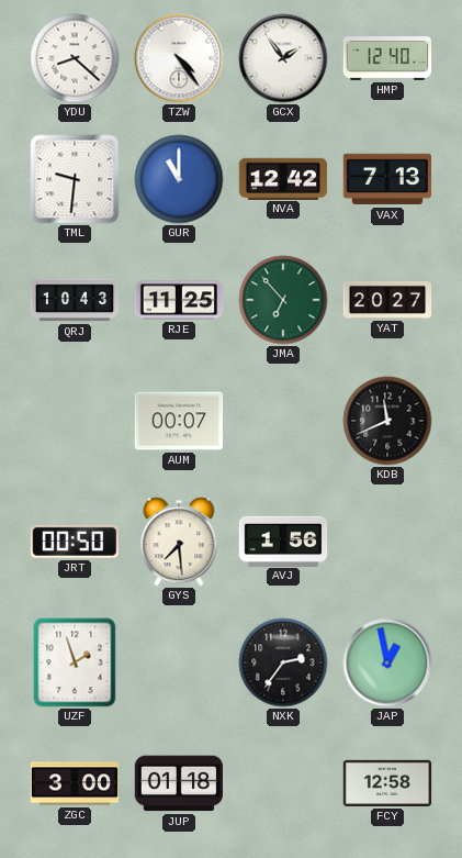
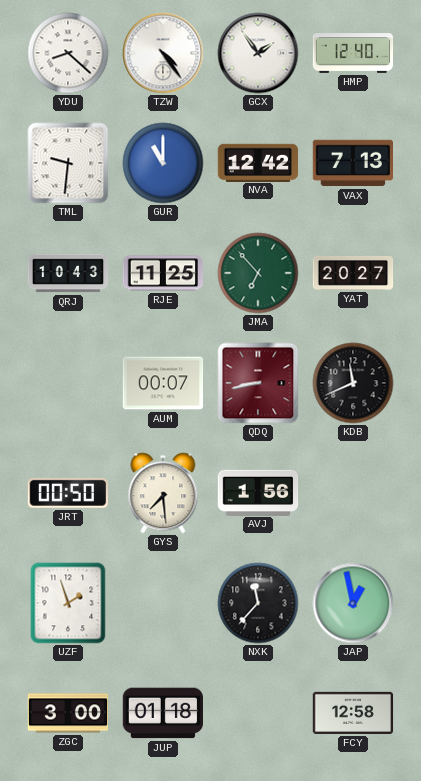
QDQ: none -> 8:43 (258, 383)
NXK: 2:36 -> 11:37 (258, 603)
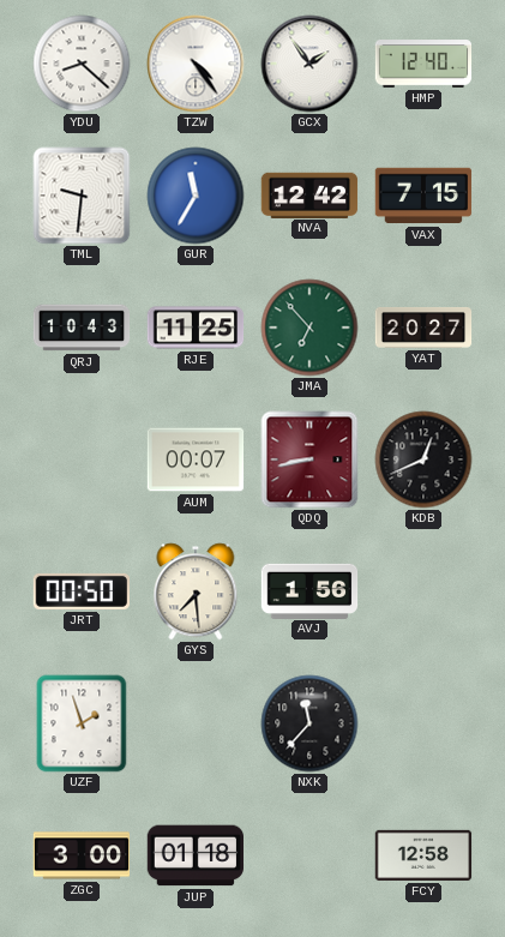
GUR: 11:00 -> 11:35 (196, 196)
VAX: 7:13 -> 7:15 (423, 196)
KDB: 11:41 -> 12:41 (423, 460)
JAP: 12:58 -> none (353, 603)
